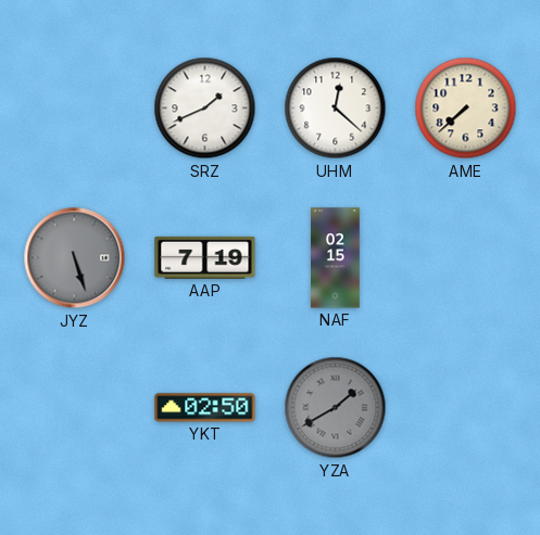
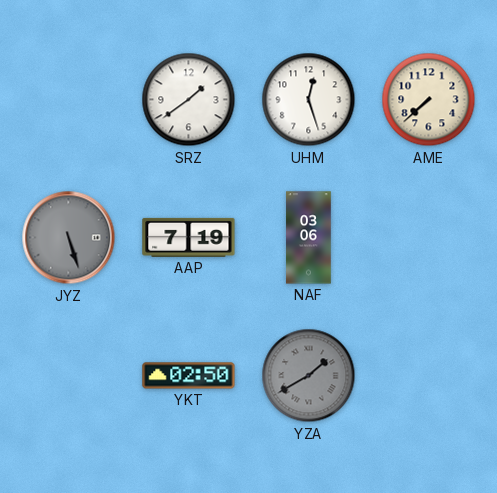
SRZ: 1:41 -> 1:39 (189, 100)
UHM: 12:22 -> 12:27 (309, 100)
NAF: 02:15 -> 03:06 (309, 238)
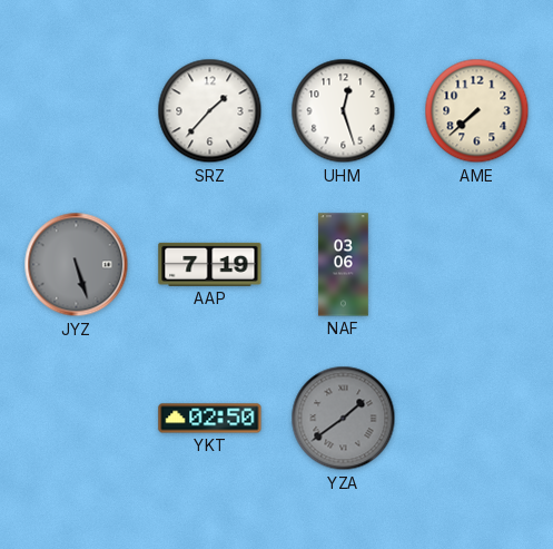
SRZ: 1:39 -> 1:37 (210, 111)
YZA: 1:40 -> 1:39 (344, 419)
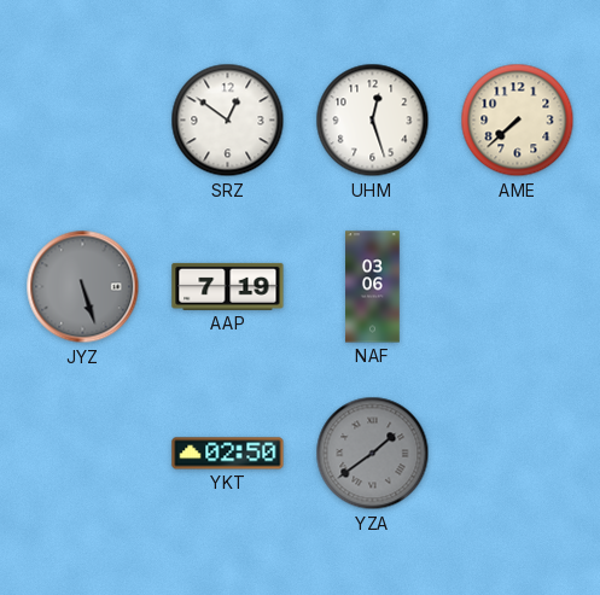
SRZ: 1:37 -> 12:51 (228, 121)
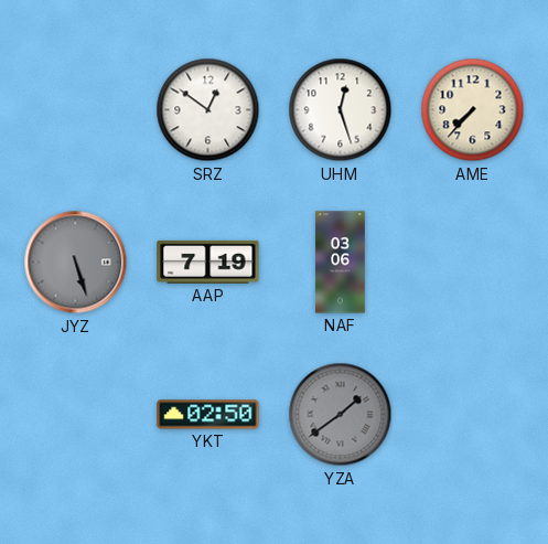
AME: 7:38 -> 7:37 (473, 110)
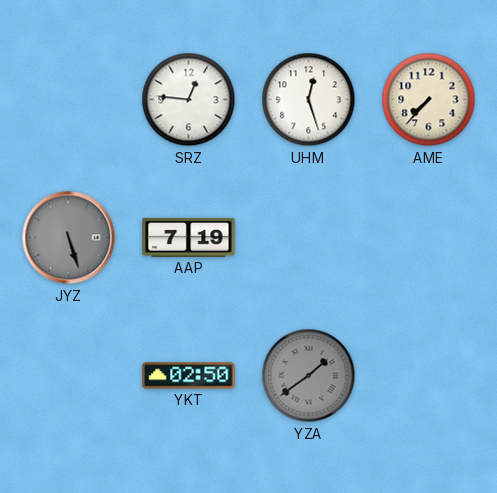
SRZ: 12:51 -> 12:46 (189, 100)
NAF: 03:06 -> none (341, 263)
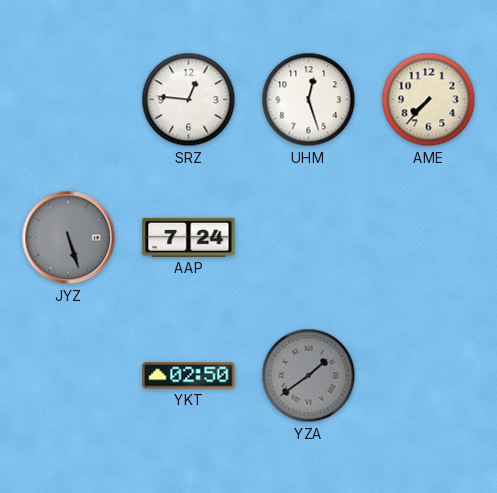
AAP: 7:19 -> 7:24 (189, 237)
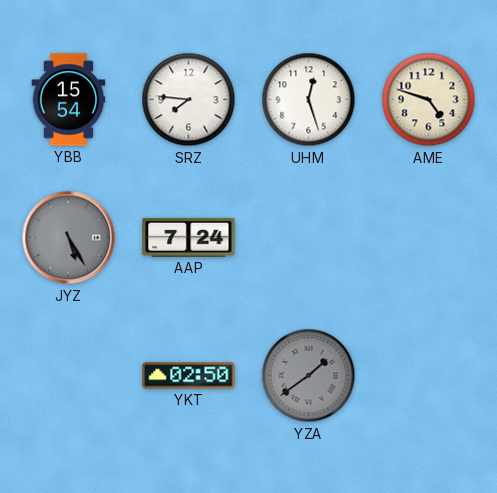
YBB: none -> 15:54 (69, 100)
SRZ: 12:46 -> 7:46 (189, 100)
AME: 7:37 -> 4:48 (429, 100)
JYZ: 5:27 -> 5:25 (69, 238)
